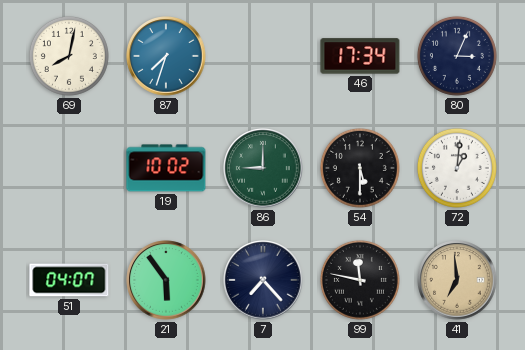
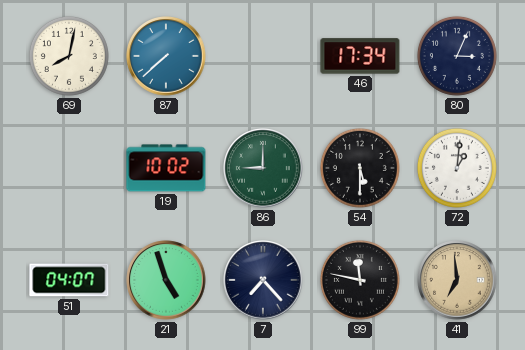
87: 7:33 -> 7:38 (166, 56)
21: 5:54 -> 4:57 (166, 280)
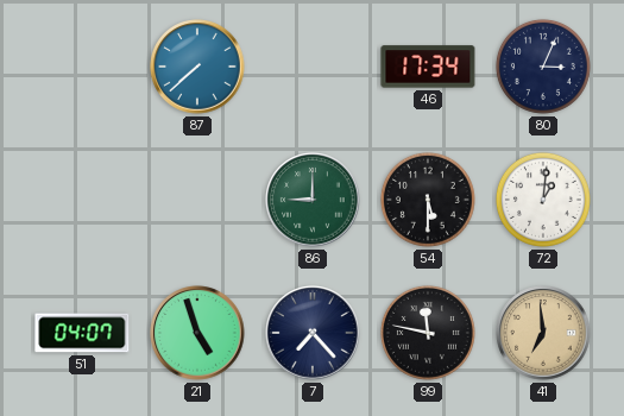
69: 8:02 -> none (69, 56)
19: 10:02 -> none (166, 168)
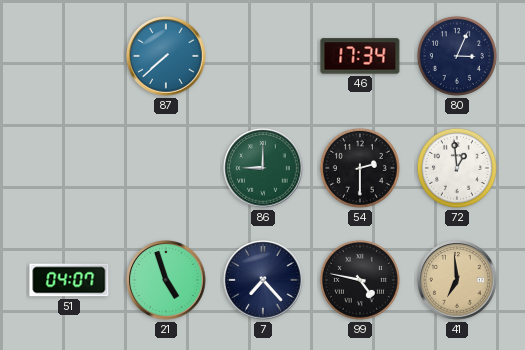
54: 5:30 -> 2:30 (360, 168)
72: 1:01 -> 12:59 (457, 168)
99: 11:47 -> 4:47 (360, 280)
